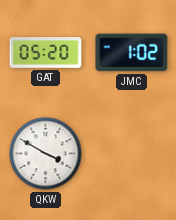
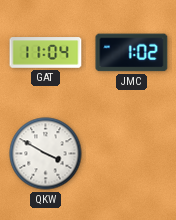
GAT: 05:20 -> 11:04 (46, 53)
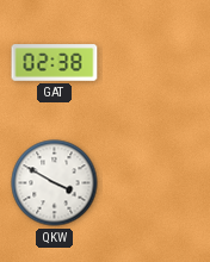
GAT: 11:04 -> 02:38 (55, 63)
JMC: 1:02 -> none (132, 53)
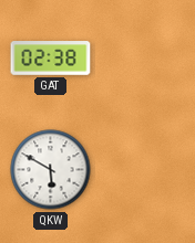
QKW: 3:50 -> 5:50 (51, 170)
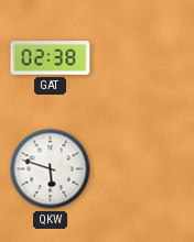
QKW: 5:50 -> 5:48 (51, 169)
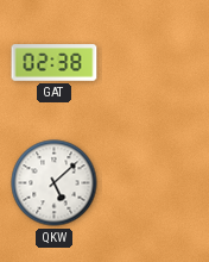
QKW: 5:48 -> 5:08 (55, 183)
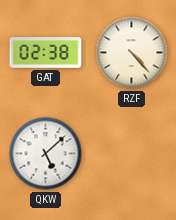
RZF: none -> 4:23 (132, 53)
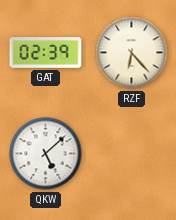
GAT: 02:38 -> 02:39 (46, 53)
RZF: 4:23 -> 6:23 (132, 53)
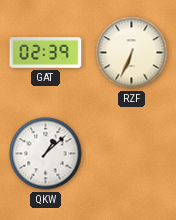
RZF: 6:23 -> 6:34 (132, 53)
QKW: 5:08 -> 1:08 (46, 154)
